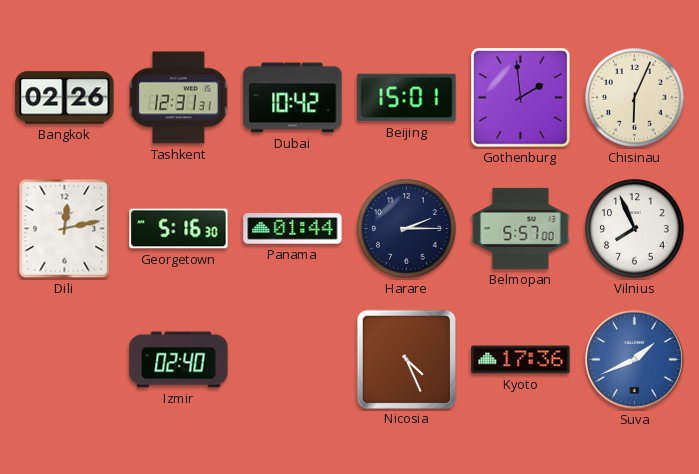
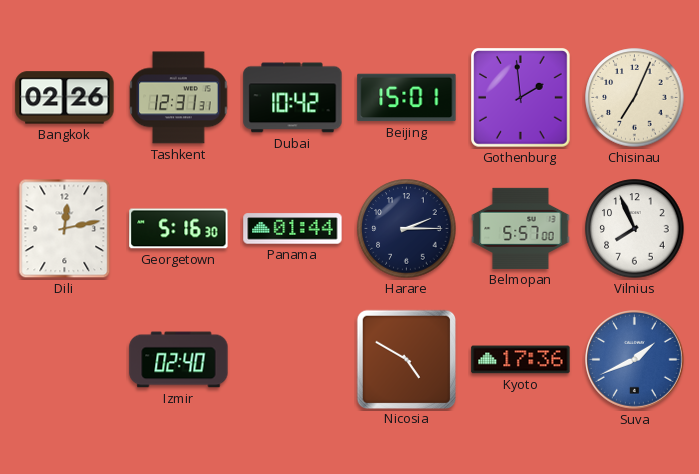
Chisinau: 6:04 -> 7:04 (635, 98)
Nicosia: 4:26 -> 4:50 (406, 359)
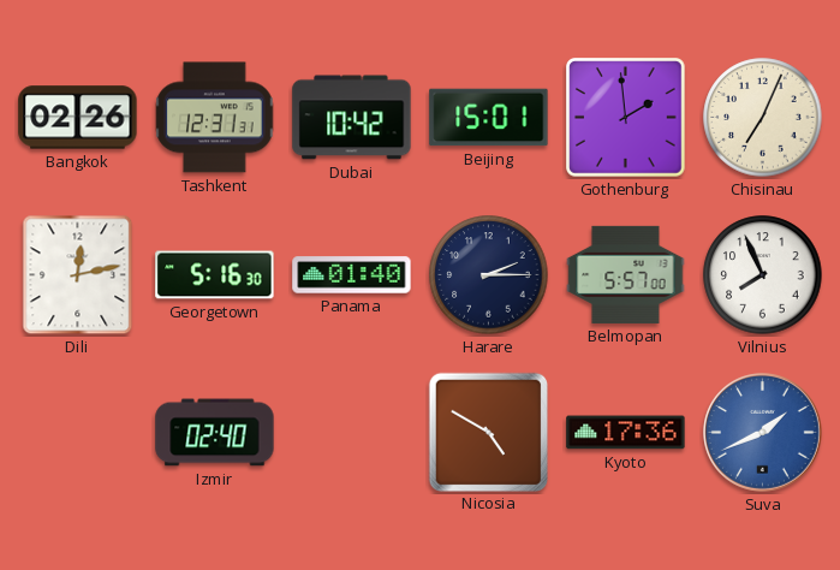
Panama: 01:44 -> 01:40 (352, 275)
